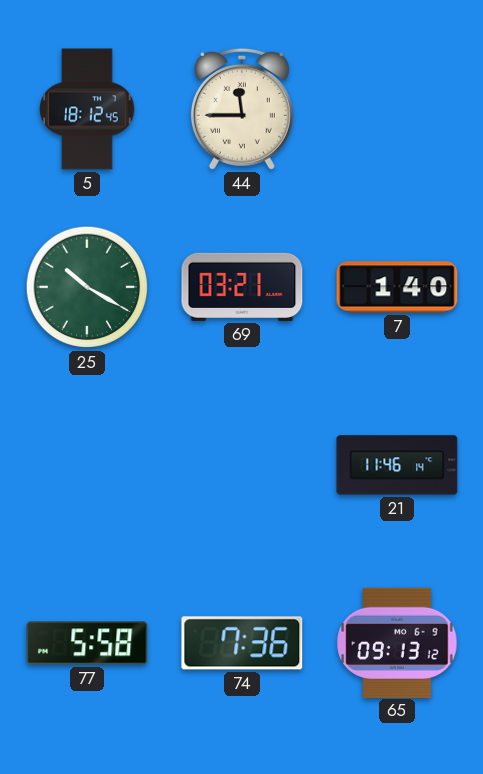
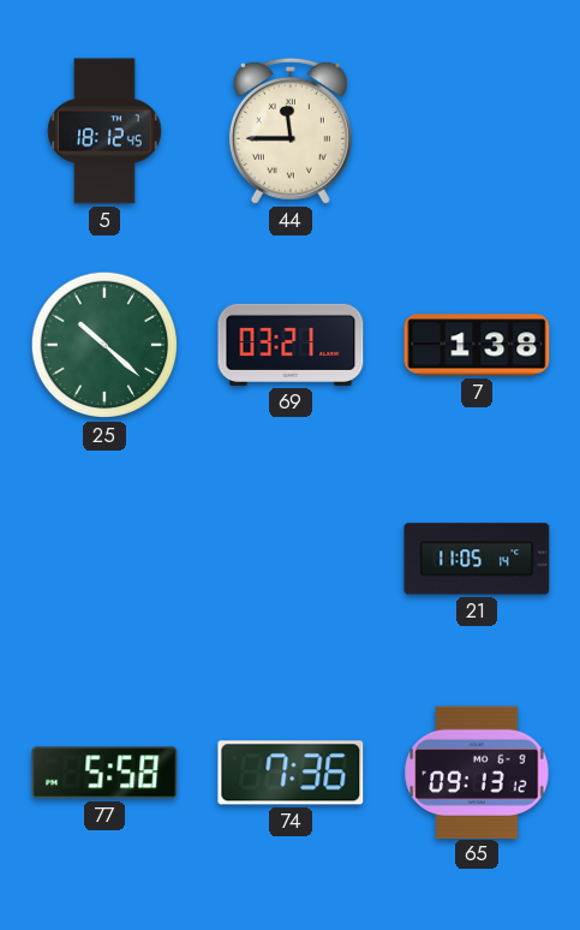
25: 10:20 -> 10:22 (104, 345)
7: 1:40 -> 1:38 (477, 345)
21: 11:46 -> 11:05 (477, 559)
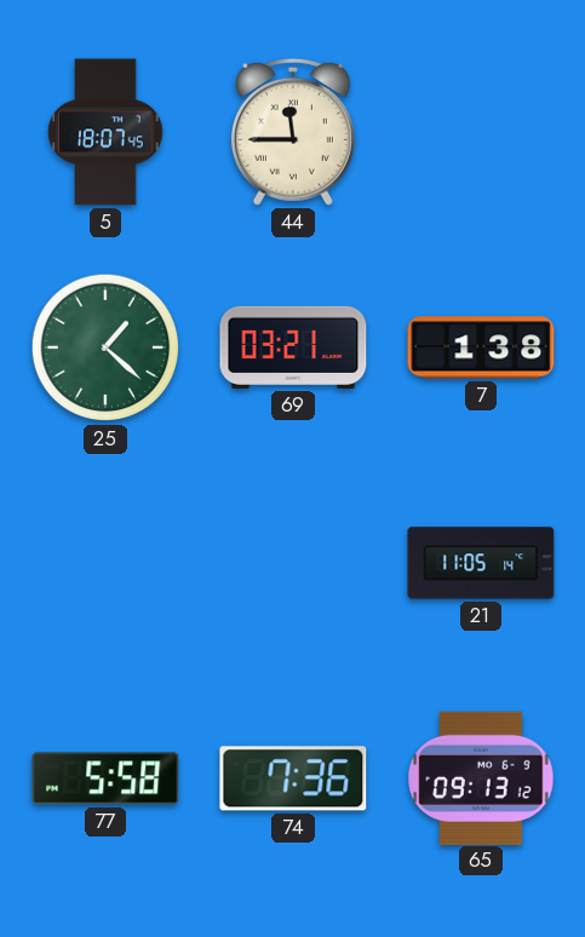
5: 18:12 -> 18:07 (105, 132)
25: 10:22 -> 1:22 (105, 347)
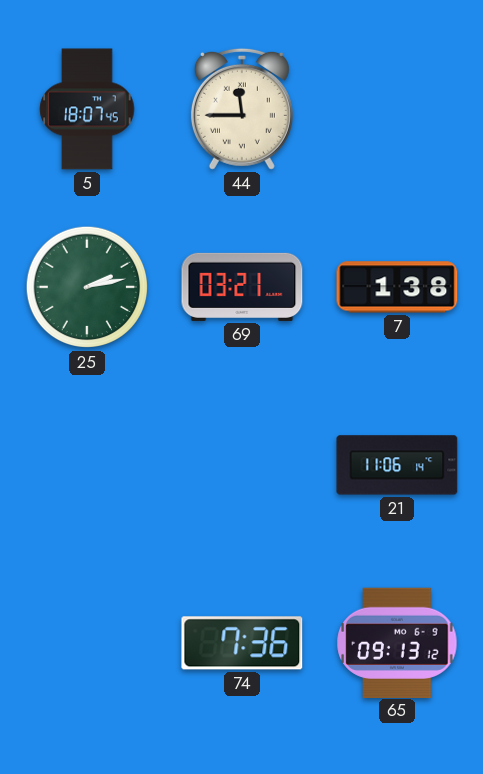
25: 1:22 -> 2:13 (87, 287)
21: 11:05 -> 11:06 (397, 465)
77: 5:58 -> none (105, 778)
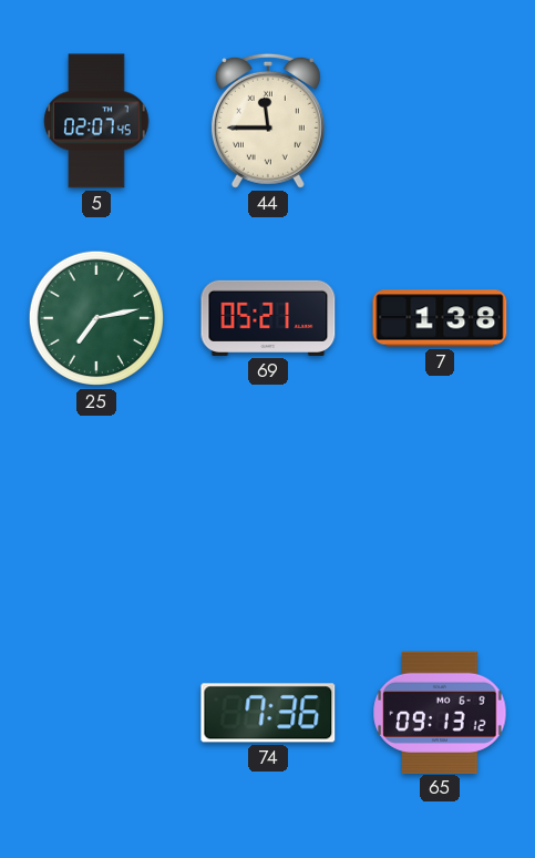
5: 18:07 -> 02:07 (96, 121)
25: 2:13 -> 7:13 (96, 318)
69: 03:21 -> 05:21 (268, 318)
21: 11:06 -> none (397, 465)
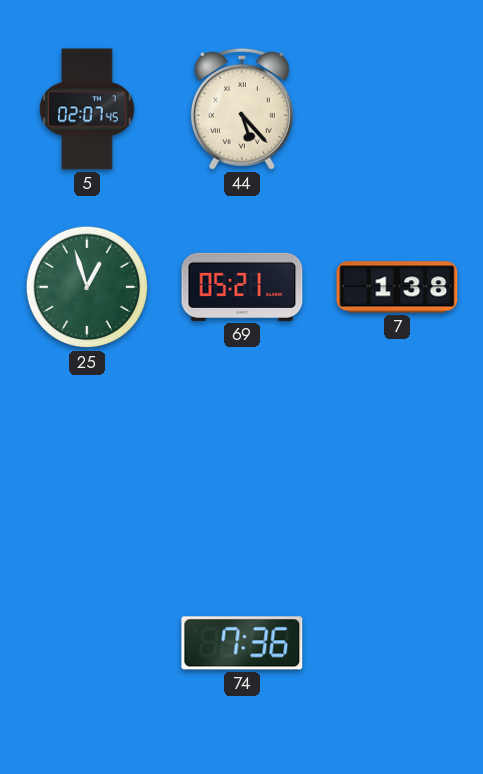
44: 11:45 -> 5:23 (242, 109)
25: 7:13 -> 12:57 (87, 287)
65: 09:13 -> none (440, 712)
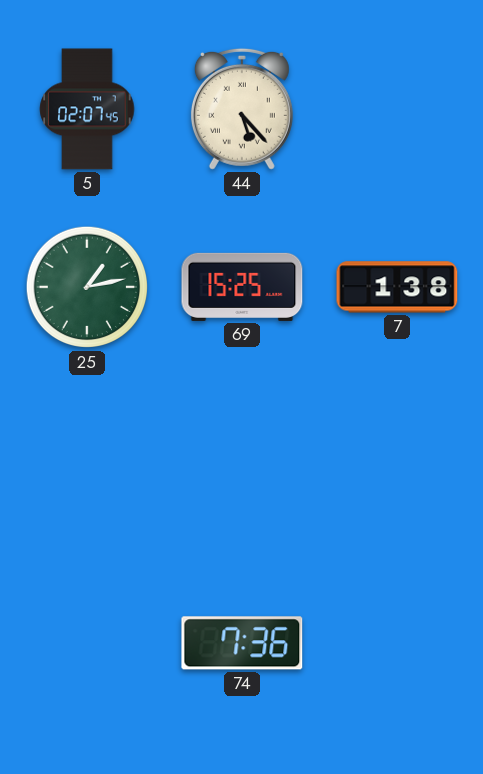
25: 12:57 -> 1:13 (87, 287)
69: 05:21 -> 15:25 (242, 287)
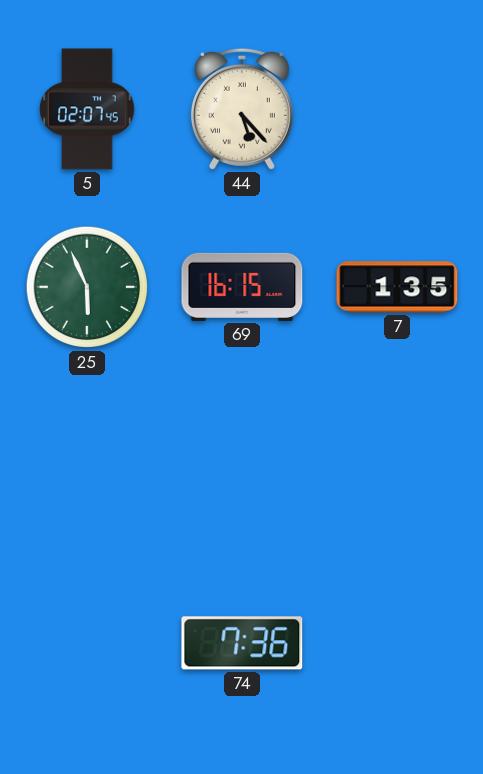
25: 1:13 -> 5:56 (87, 287)
69: 15:25 -> 16:15 (242, 287)
7: 1:38 -> 1:35 (397, 287)
